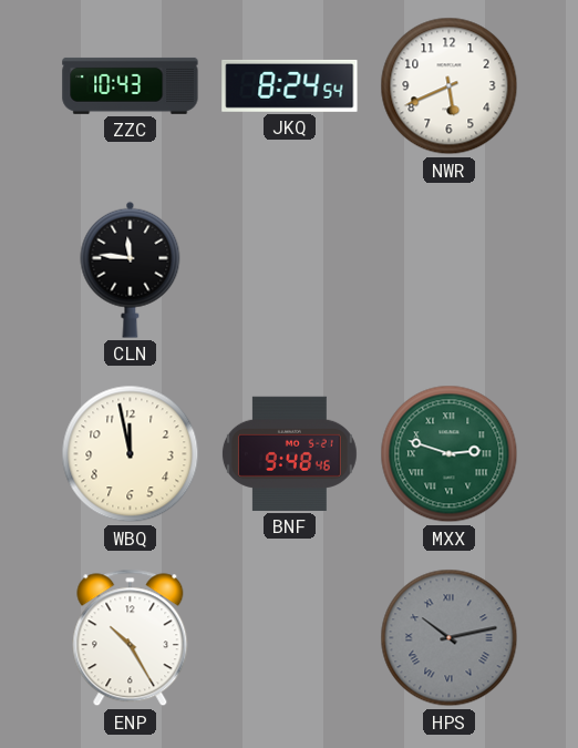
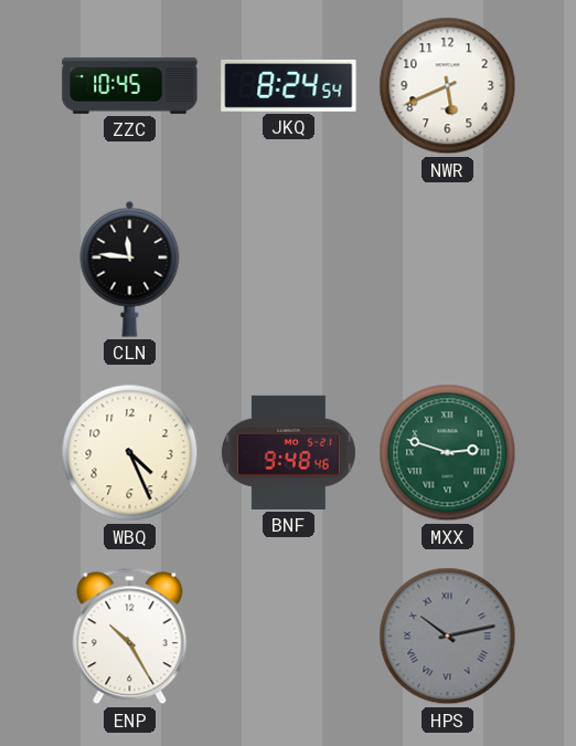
ZZC: 10:43 -> 10:45 (130, 85)
WBQ: 11:58 -> 4:26 (130, 453)
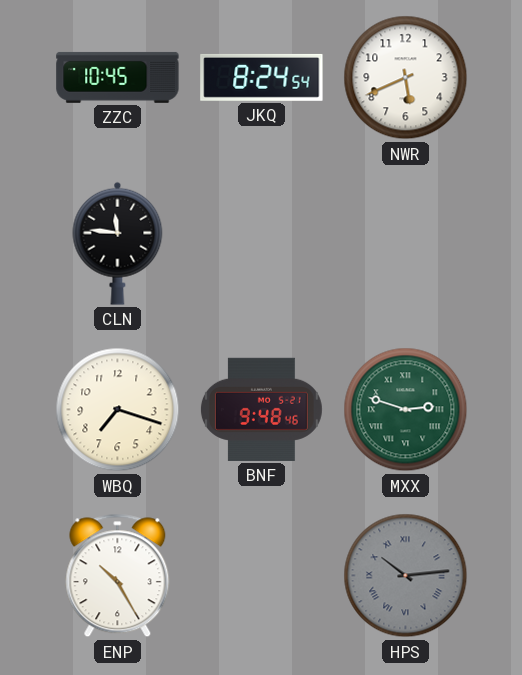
WBQ: 4:26 -> 7:18 (118, 410)
HPS: 10:13 -> 10:14 (406, 576)
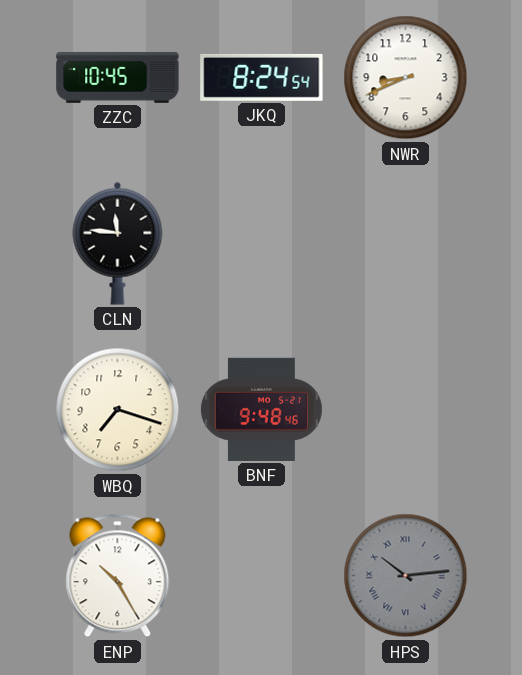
NWR: 5:41 -> 8:41 (406, 78)
MXX: 2:48 -> none (406, 410)
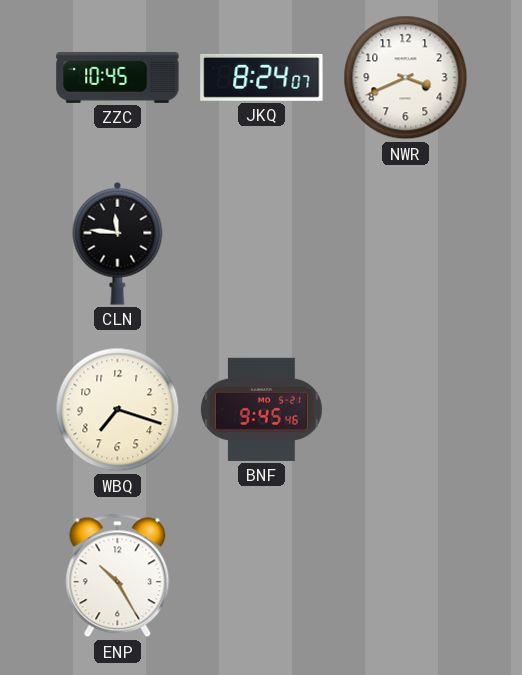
JKQ: 8:24:54 -> 8:24:07 (262, 77)
NWR: 8:41 -> 3:41 (406, 78)
BNF: 9:48 -> 9:45 (261, 409)
HPS: 10:14 -> none (406, 576)
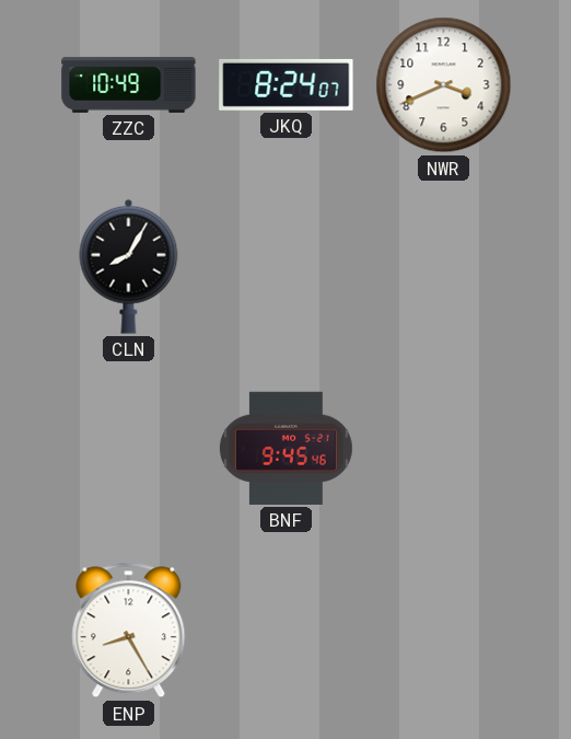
ZZC: 10:45 -> 10:49 (129, 84)
CLN: 11:46 -> 8:05 (129, 266)
WBQ: 7:18 -> none (118, 410)
ENP: 10:25 -> 8:25 (129, 631)
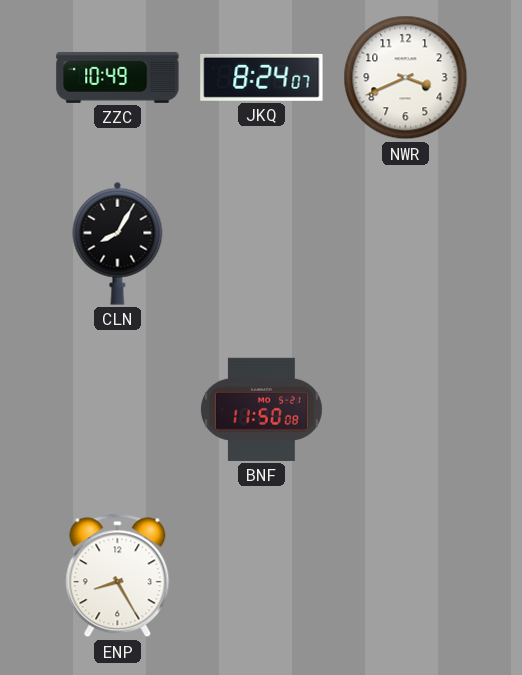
BNF: 9:45 -> 11:50 (261, 409)
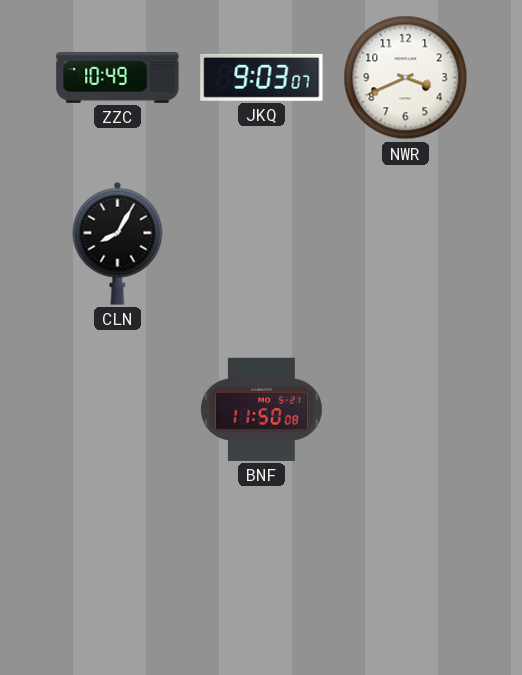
JKQ: 8:24 -> 9:03 (262, 77)
ENP: 8:25 -> none (118, 576)
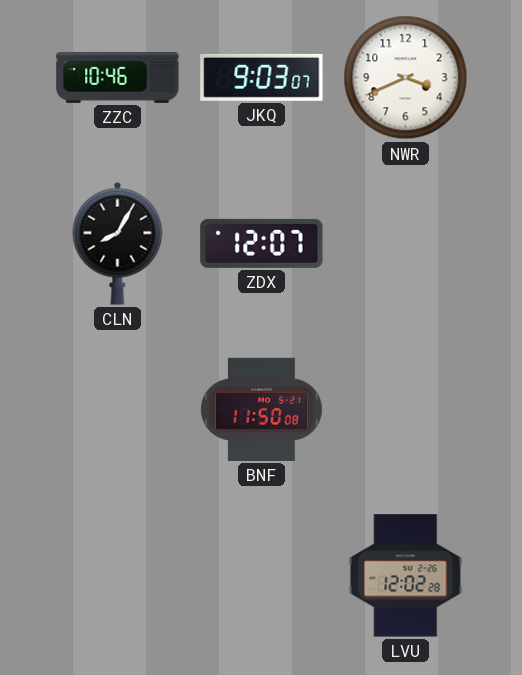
ZZC: 10:49 -> 10:46 (118, 77)
ZDX: none -> 12:07 (262, 243)
LVU: none -> 12:02 (406, 576)
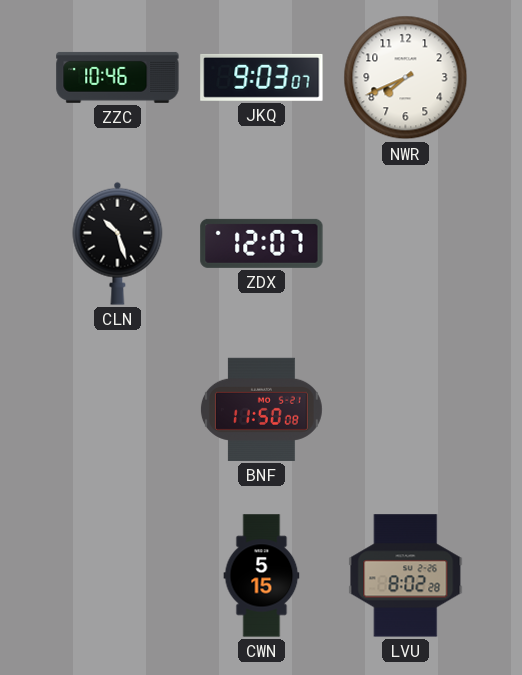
NWR: 3:41 -> 7:41 (406, 78)
CLN: 8:05 -> 10:27 (118, 243)
CWN: none -> 5:15 (262, 576)
LVU: 12:02 -> 8:02 (406, 576)
